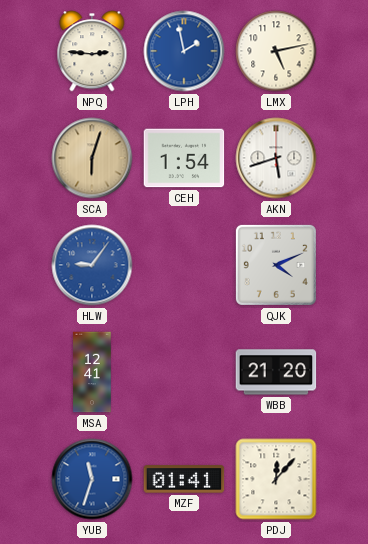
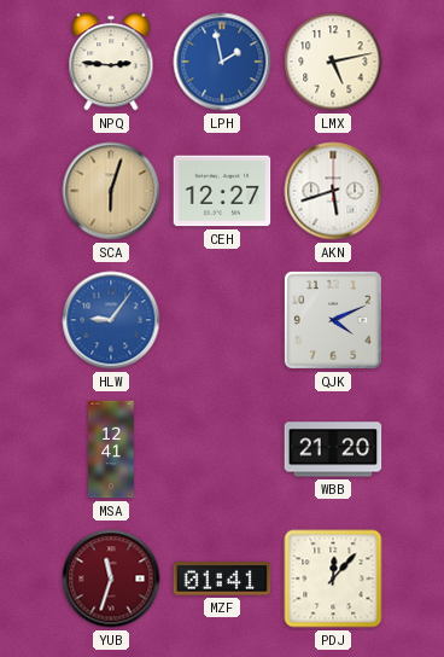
CEH: 1:54 -> 12:27 (222, 191)
YUB dial: blue -> burgundy (111, 578)
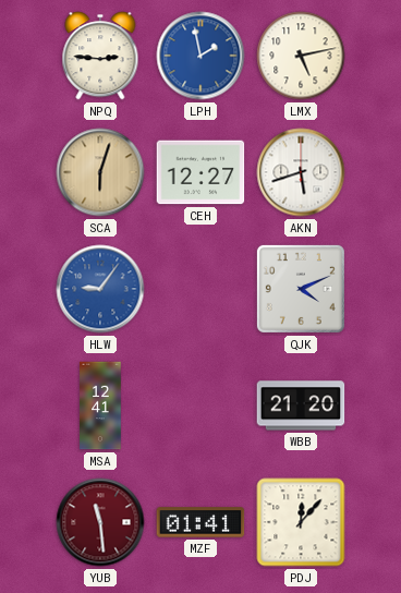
YUB: 11:33 -> 11:29 (100, 522)
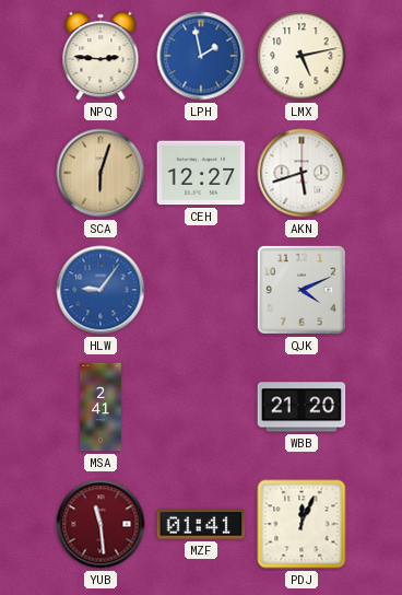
MSA: 12:41 -> 2:41 (100, 407)
PDJ: 12:07 -> 12:04 (301, 524)
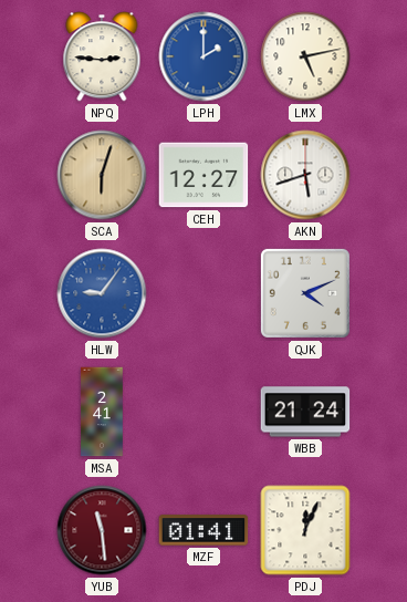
LPH: 1:58 -> 2:00 (203, 56)
WBB: 21:20 -> 21:24 (305, 412)
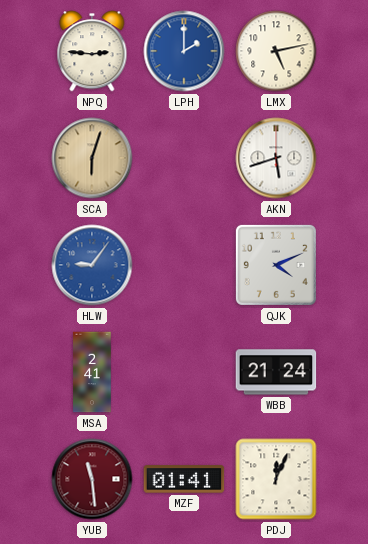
CEH: 12:27 -> none (203, 175)
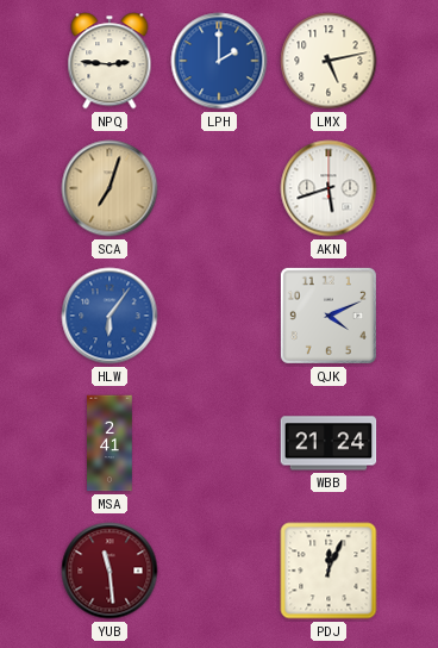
SCA: 6:03 -> 7:03 (109, 188)
HLW: 9:06 -> 6:06 (109, 316)
MZF: 01:41 -> none (184, 479)
